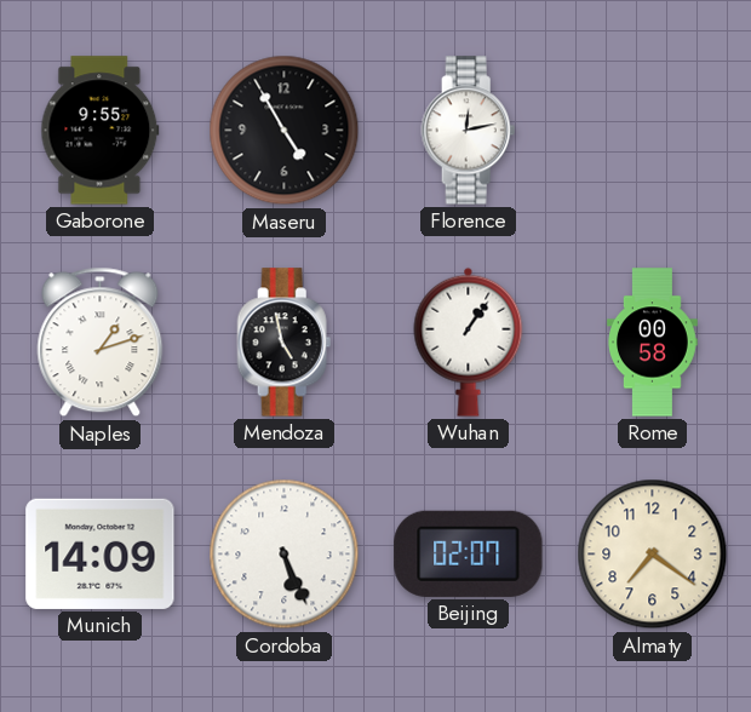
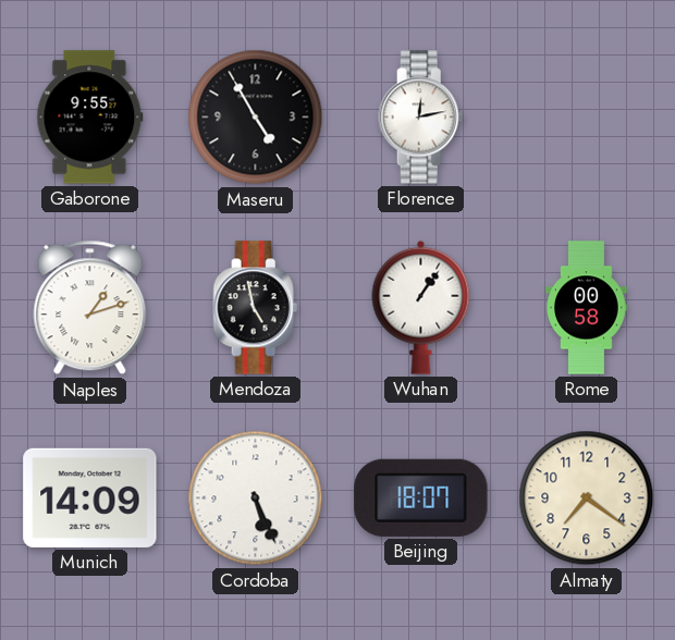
Beijing: 02:07 -> 18:07 (421, 497)
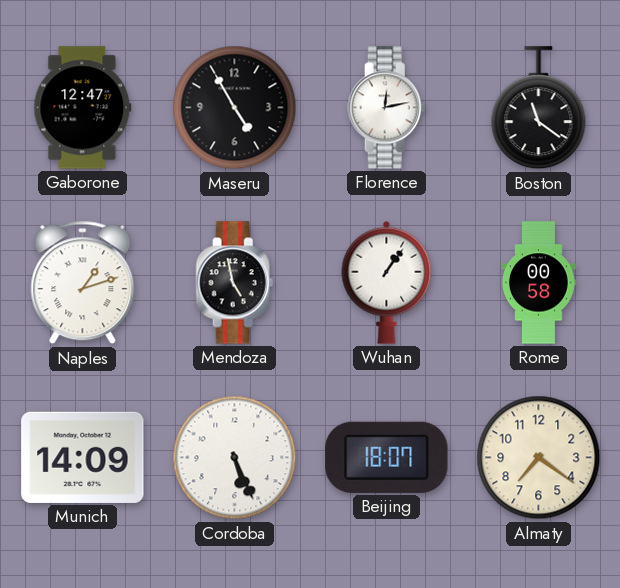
Gaborone: 9:55 -> 12:47 (83, 108)
Boston: none -> 11:21 (539, 108)
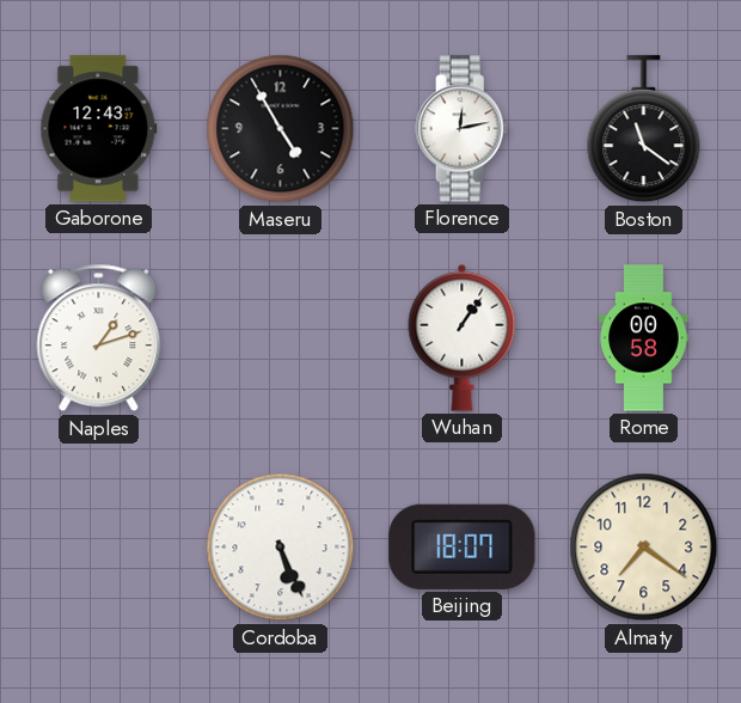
Gaborone: 12:47 -> 12:43 (99, 129)
Mendoza: 4:58 -> none (235, 283)
Munich: 14:09 -> none (83, 457)
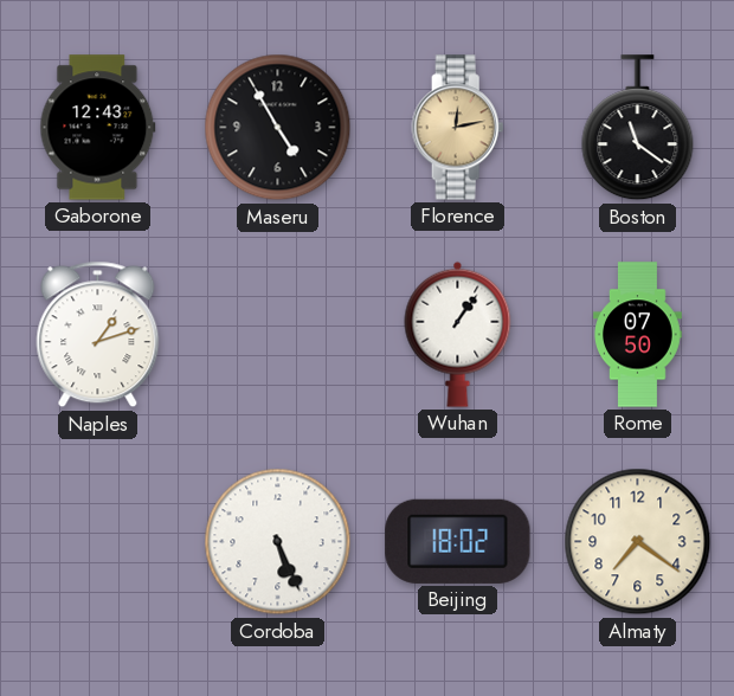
Florence dial: white -> champagne (458, 128)
Rome: 00:58 -> 07:50 (638, 335)
Beijing: 18:07 -> 18:02 (458, 541)
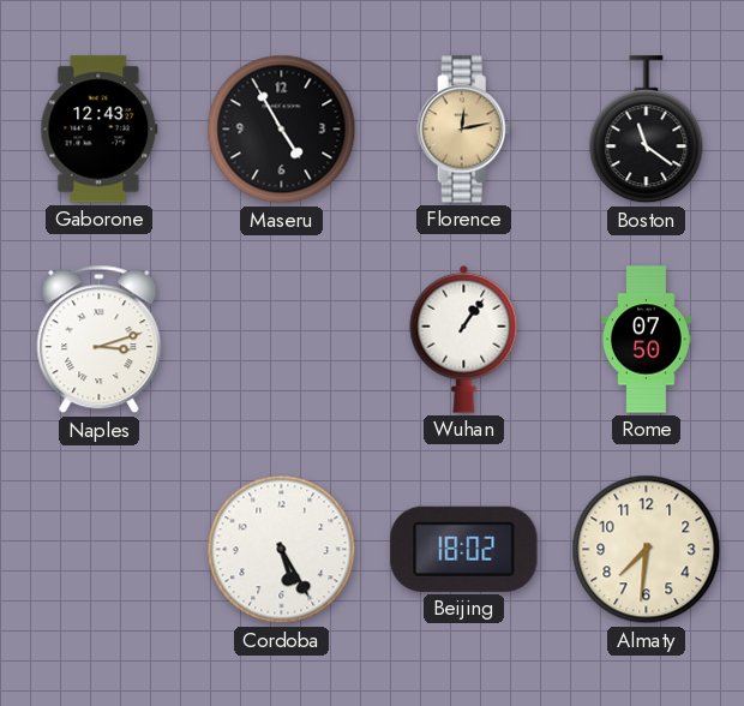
Naples: 1:12 -> 3:12 (100, 340)
Cordoba: 5:26 -> 5:25 (282, 550)
Almaty: 7:21 -> 7:31 (647, 550)
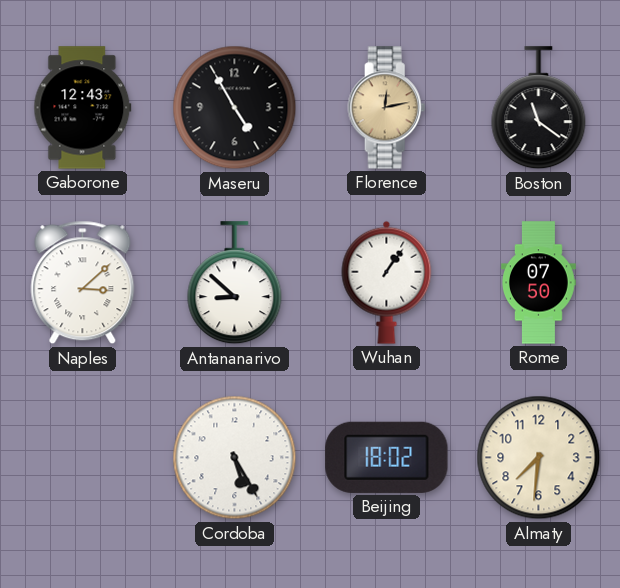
Naples: 3:12 -> 3:08 (83, 283)
Antananarivo: none -> 8:52 (235, 283)
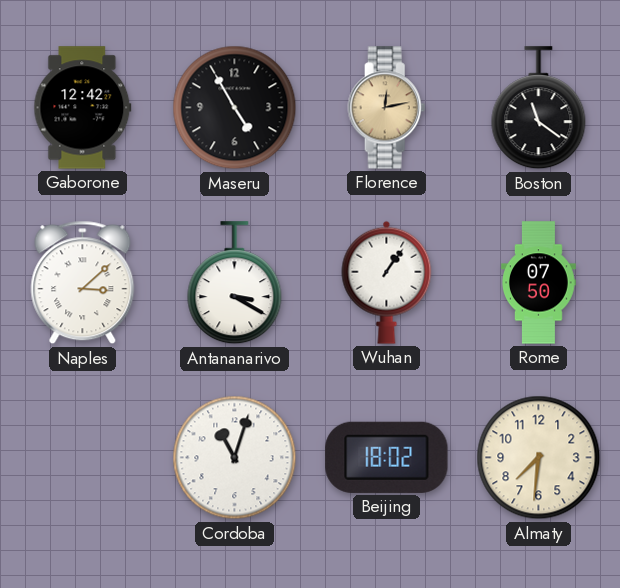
Gaborone: 12:43 -> 12:42 (83, 108)
Antananarivo: 8:52 -> 3:20 (235, 283)
Cordoba: 5:25 -> 11:03 (235, 458)
